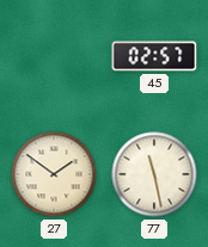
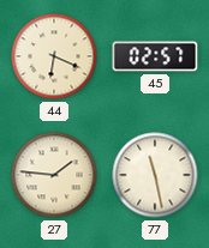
44: none -> 6:19 (54, 56)
27: 1:51 -> 1:46 (54, 175)
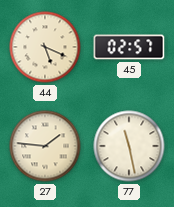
44: 6:19 -> 5:19 (45, 47)
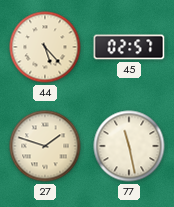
44: 5:19 -> 5:23 (45, 47)
27: 1:46 -> 1:48 (45, 146)
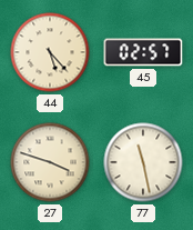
27: 1:48 -> 3:48 (50, 162)
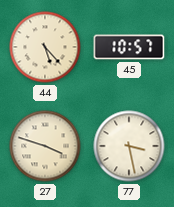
45: 02:57 -> 10:57 (129, 47)
77: 11:28 -> 3:28 (129, 146)
